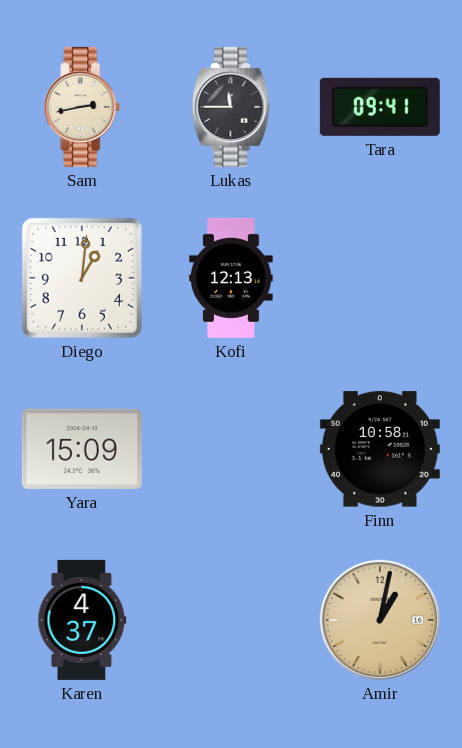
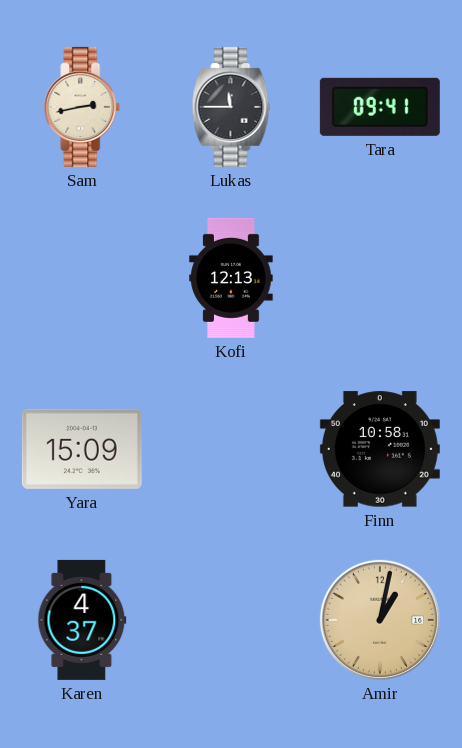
Diego: 1:01 -> none (82, 278)
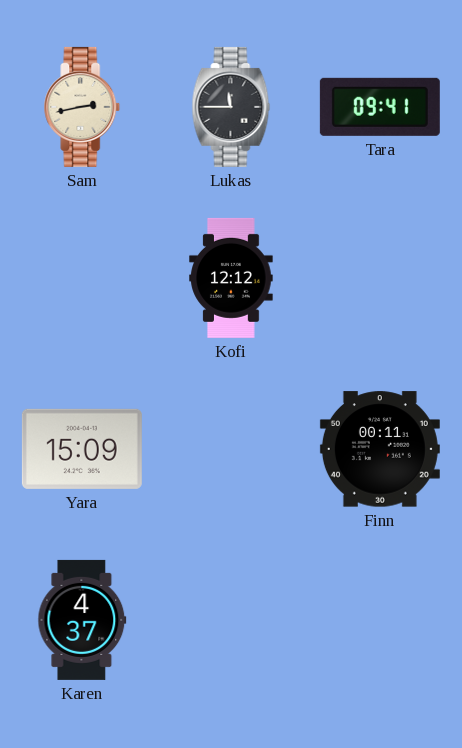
Kofi: 12:13 -> 12:12 (231, 278)
Finn: 10:58 -> 00:11 (380, 449)
Amir: 1:02 -> none (380, 620)
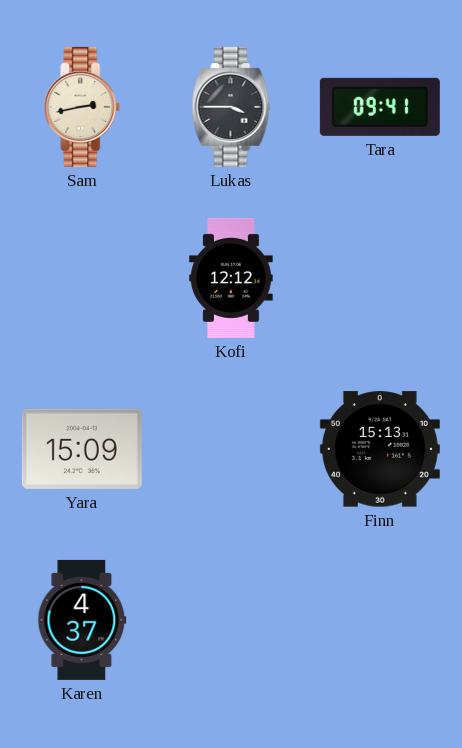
Lukas: 11:45 -> 3:45 (231, 107)
Finn: 00:11 -> 15:13 (380, 449)
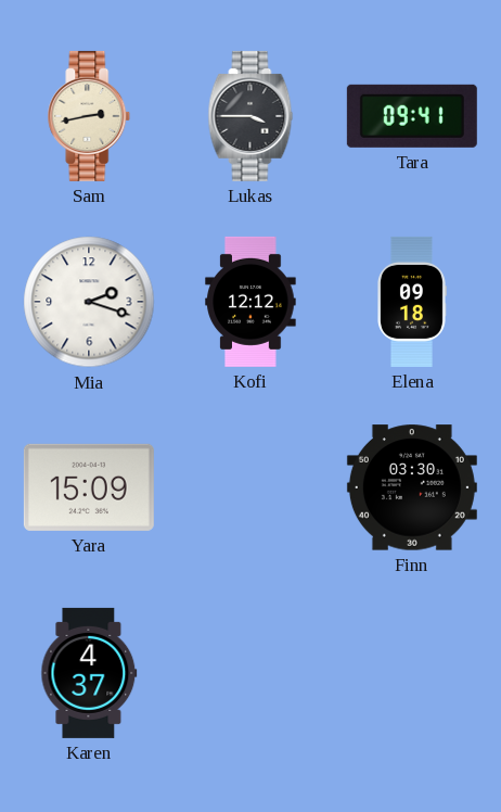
Mia: none -> 2:18 (89, 302)
Elena: none -> 09:18 (412, 302)
Finn: 15:13 -> 03:30 (412, 487)
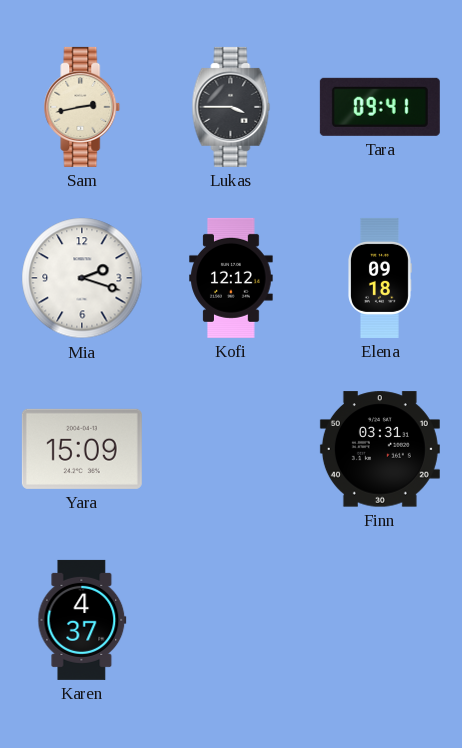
Finn: 03:30 -> 03:31 (380, 449)
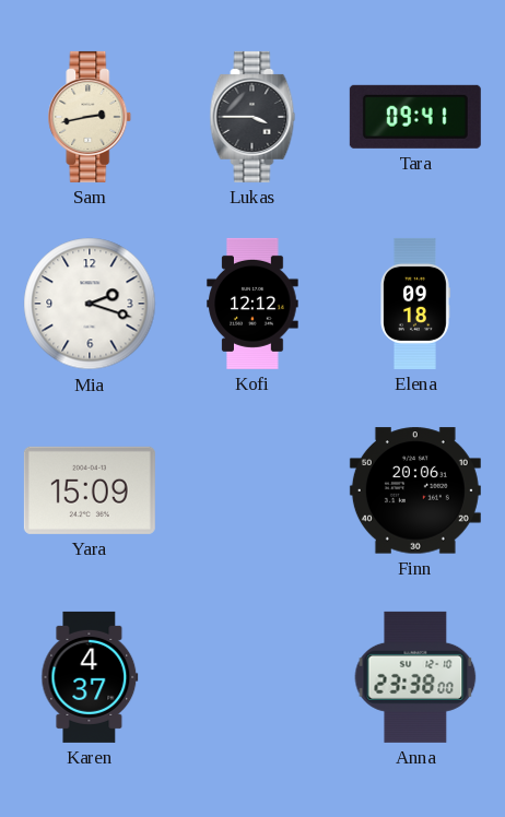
Finn: 03:31 -> 20:06 (415, 490)
Anna: none -> 23:38 (415, 677)
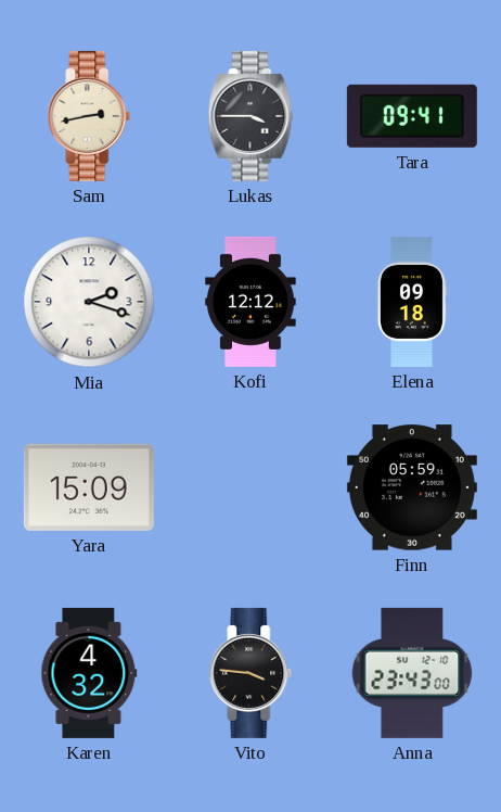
Finn: 20:06 -> 05:59 (412, 487)
Karen: 4:37 -> 4:32 (89, 673)
Vito: none -> 3:46 (251, 673)
Anna: 23:38 -> 23:43 (412, 673)
